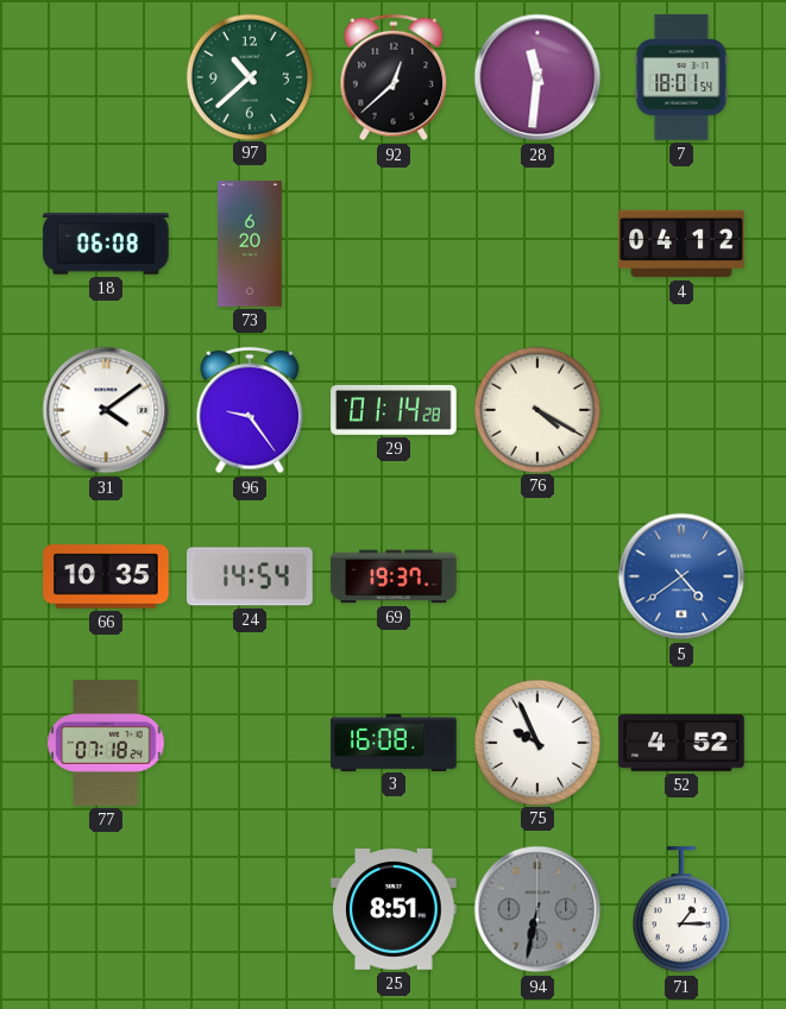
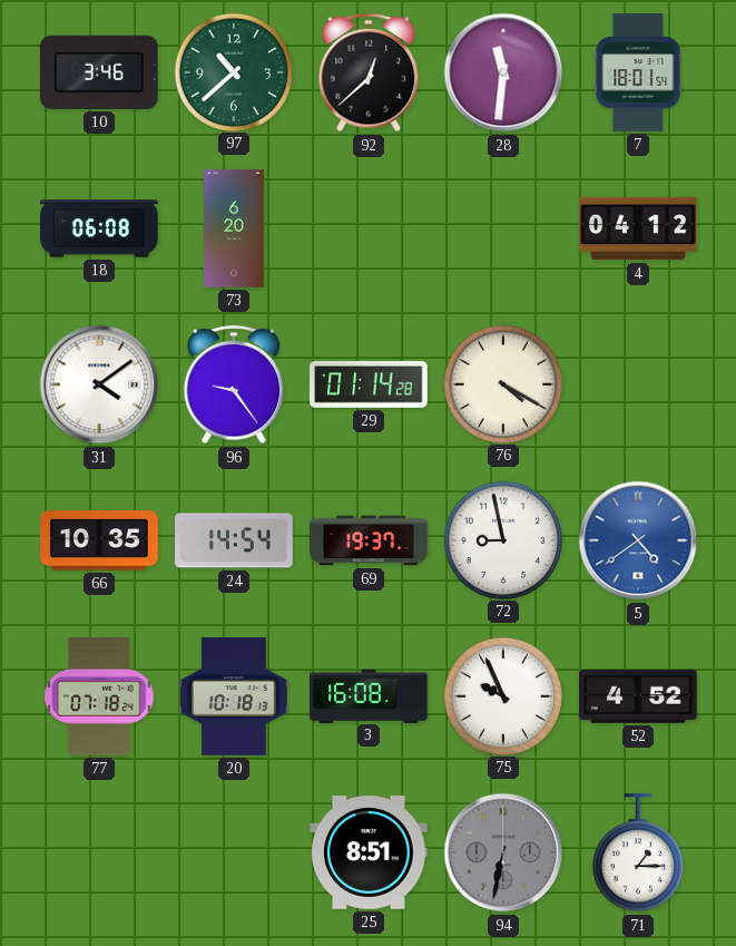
10: none -> 3:46 (100, 72)
72: none -> 8:58 (502, 539)
20: none -> 10:18 (234, 696)
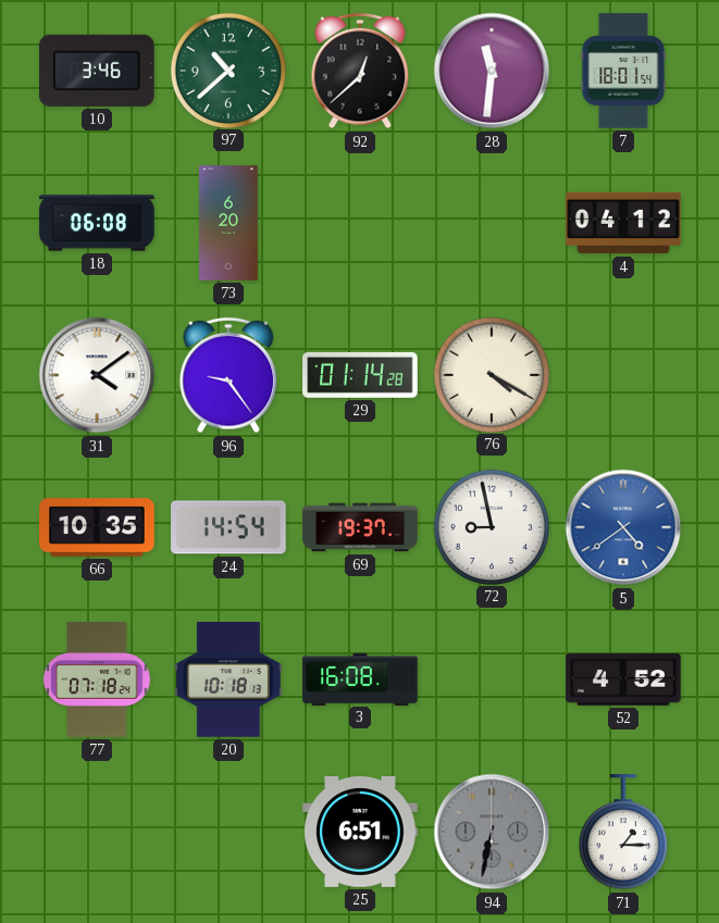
75: 9:56 -> none (502, 695)
25: 8:51 -> 6:51 (360, 833)
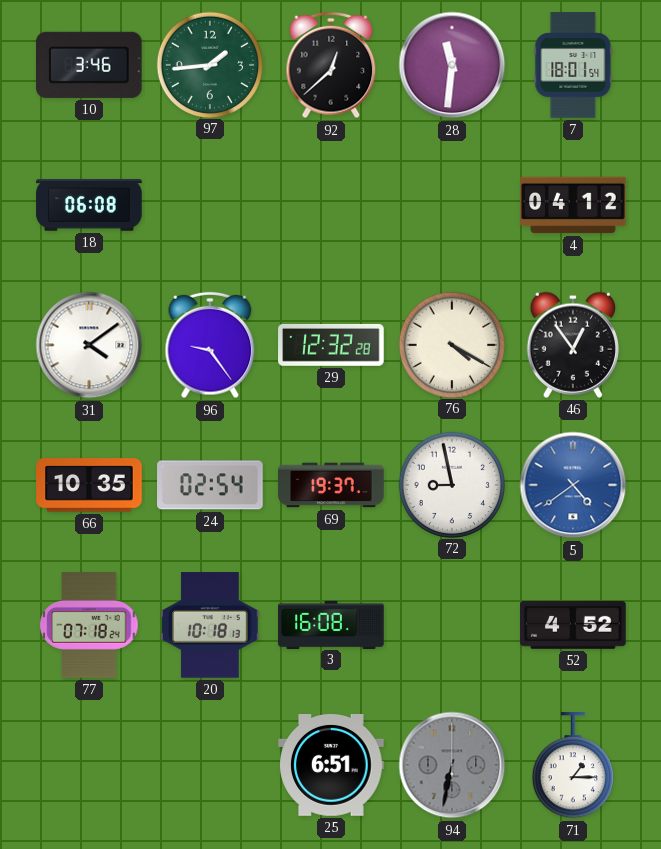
97: 10:38 -> 1:44 (209, 64)
73: 6:20 -> none (230, 223)
29: 01:14 -> 12:32 (331, 345)
46: none -> 12:54 (572, 345)
24: 14:54 -> 02:54 (210, 485)
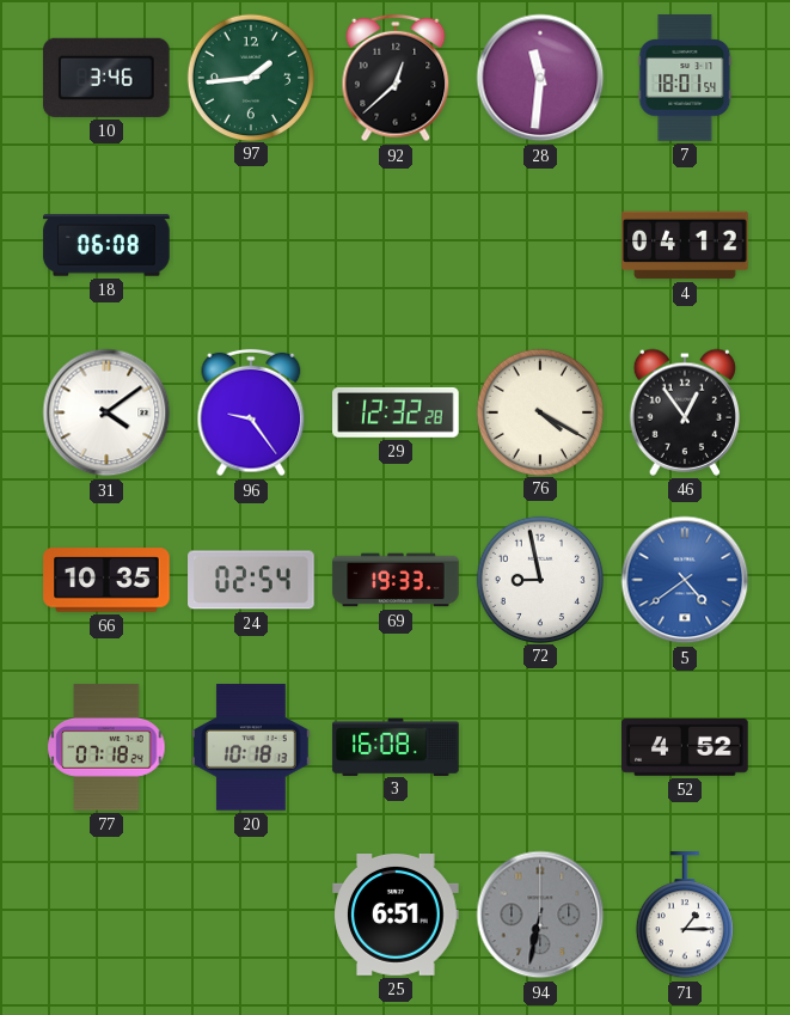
69: 19:37 -> 19:33 (396, 580)
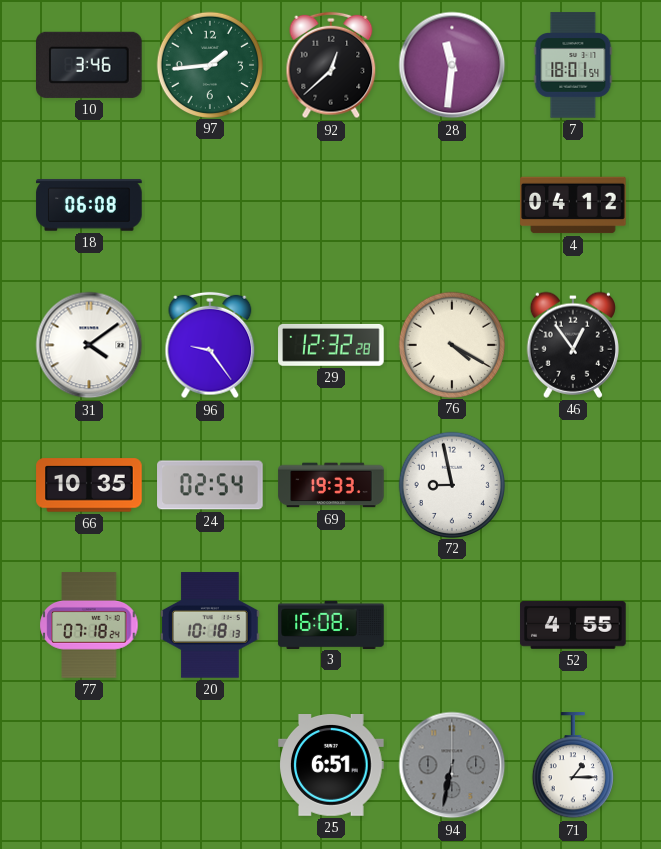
5: 4:39 -> none (685, 580)
52: 4:52 -> 4:55 (573, 625)
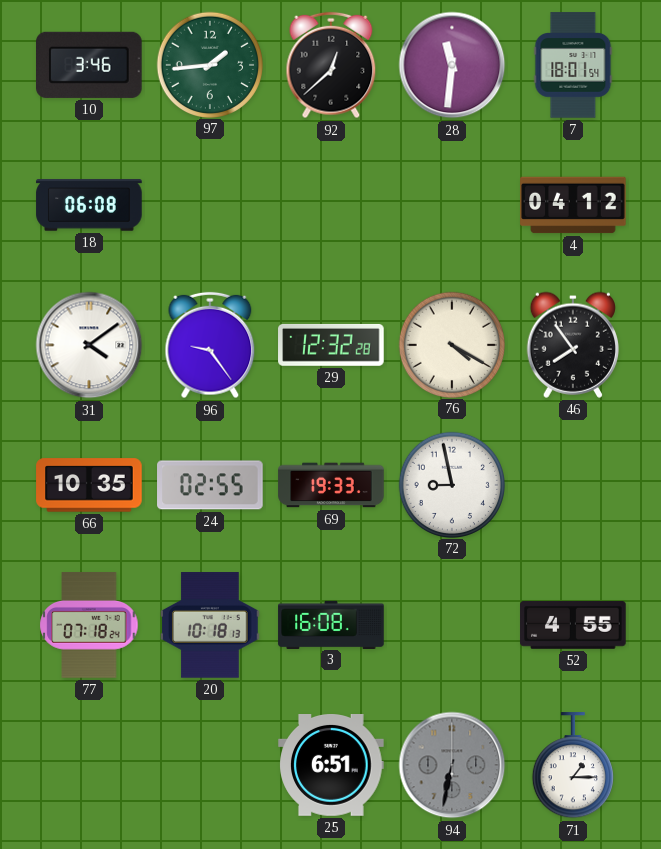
46: 12:54 -> 7:54 (572, 345)
24: 02:54 -> 02:55 (210, 485)
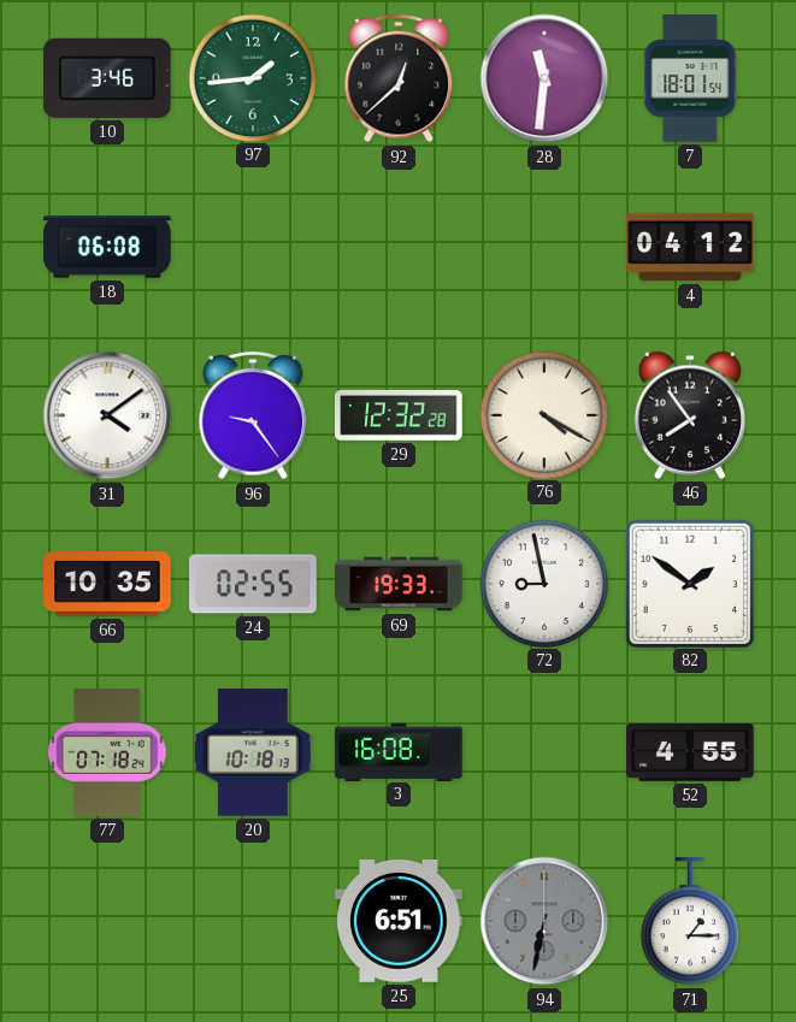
82: none -> 1:51 (689, 583)
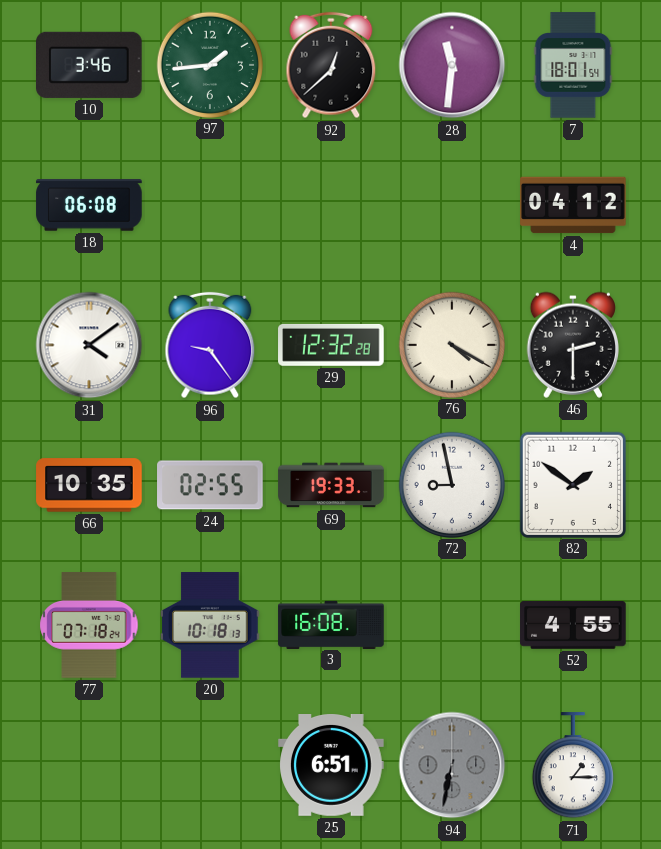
46: 7:54 -> 2:30 (572, 345)
